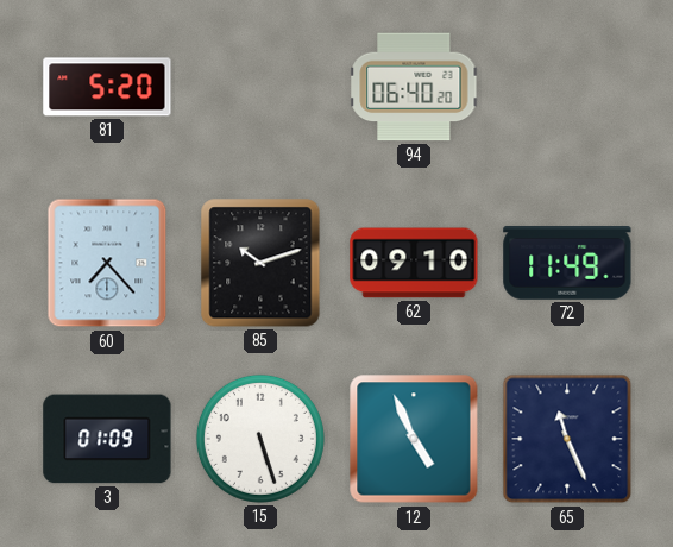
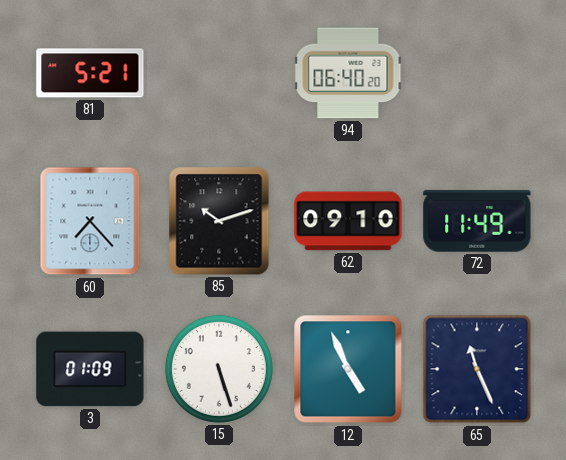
81: 5:20 -> 5:21 (90, 73)
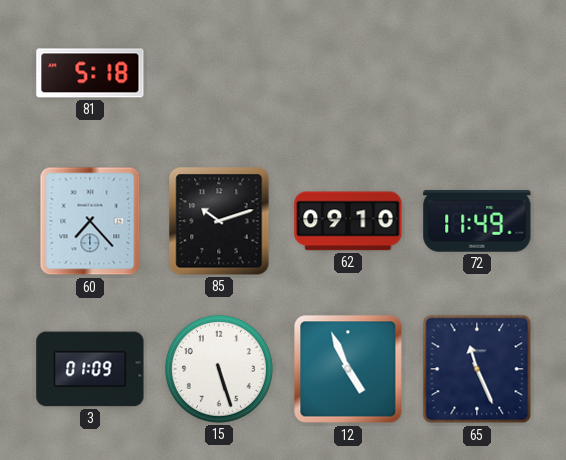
81: 5:21 -> 5:18 (90, 73)
94: 06:40 -> none (348, 73)
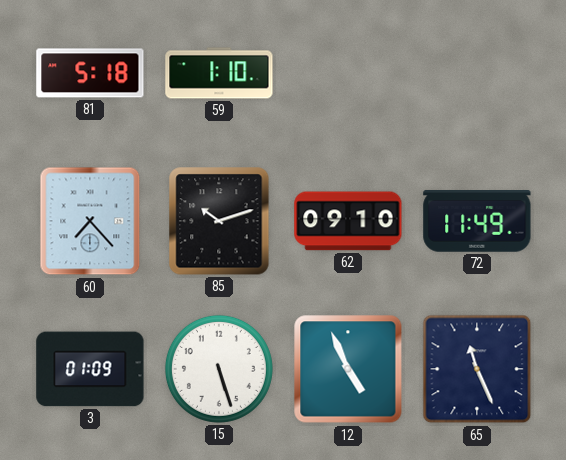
59: none -> 1:10 (219, 73)
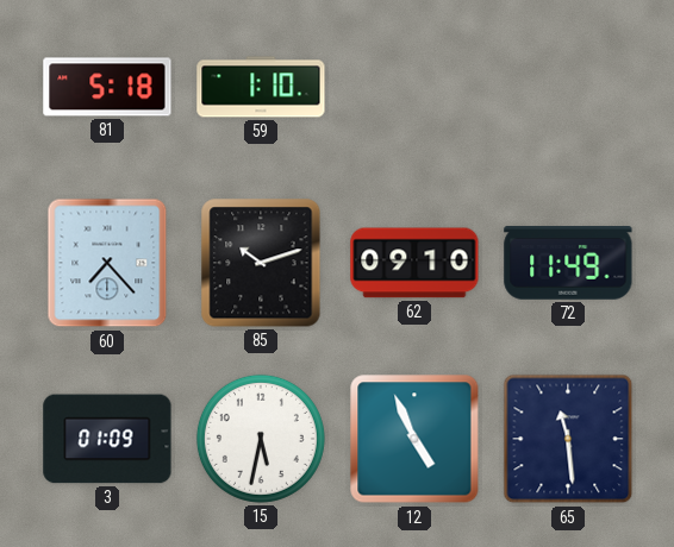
15: 5:27 -> 5:32 (261, 439)
65: 11:26 -> 11:29 (568, 439)
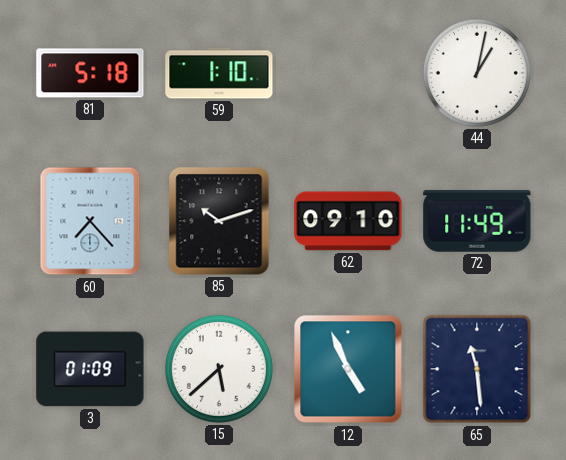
44: none -> 1:02 (477, 73)
15: 5:32 -> 5:38 (219, 369)
